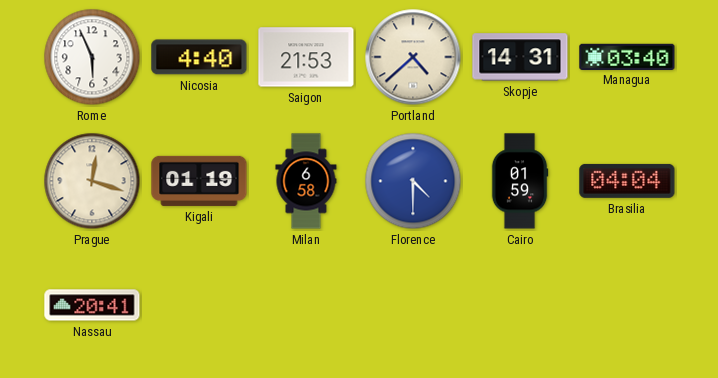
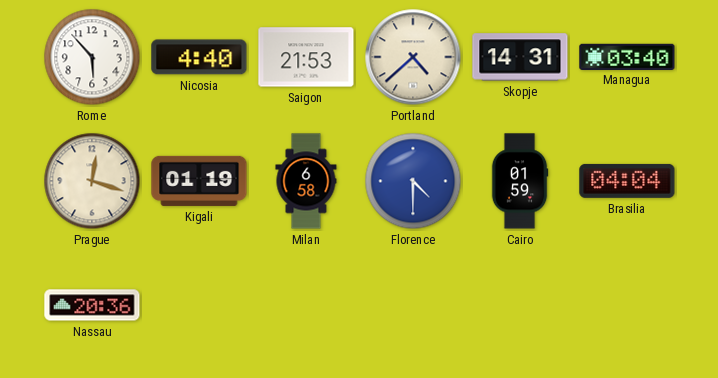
Rome: 5:56 -> 5:53 (92, 57)
Nassau: 20:41 -> 20:36 (92, 305)
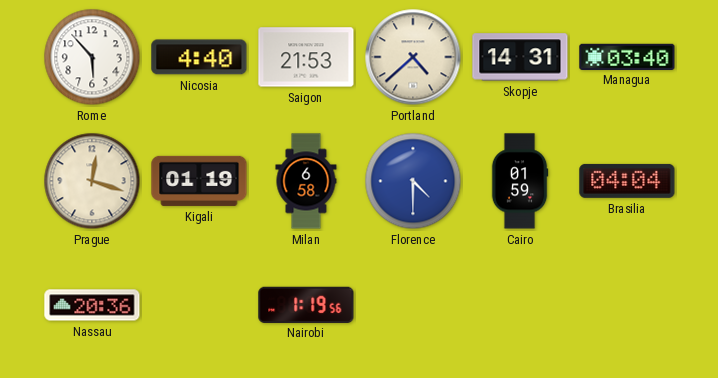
Nairobi: none -> 1:19 (306, 304)
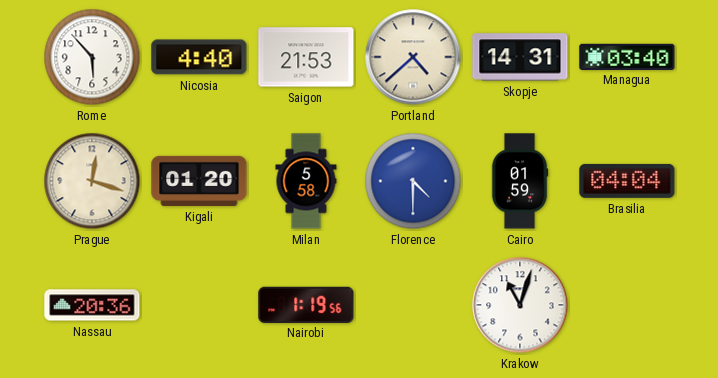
Kigali: 01:19 -> 01:20 (199, 181)
Milan: 6:58 -> 5:58 (306, 181)
Krakow: none -> 11:03 (520, 305)
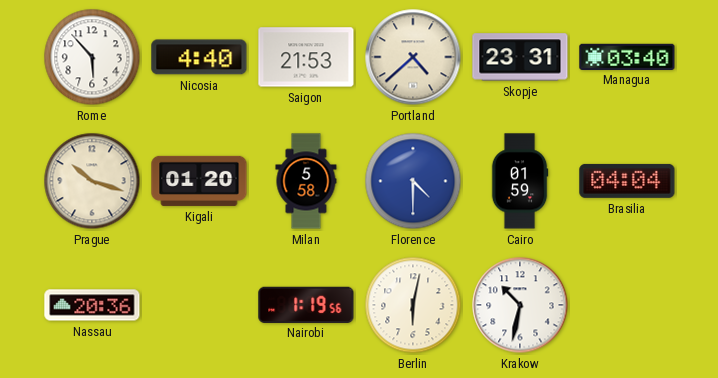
Skopje: 14:31 -> 23:31 (520, 57)
Prague: 12:18 -> 10:18 (92, 181)
Berlin: none -> 6:02 (413, 305)
Krakow: 11:03 -> 10:32 (520, 305)
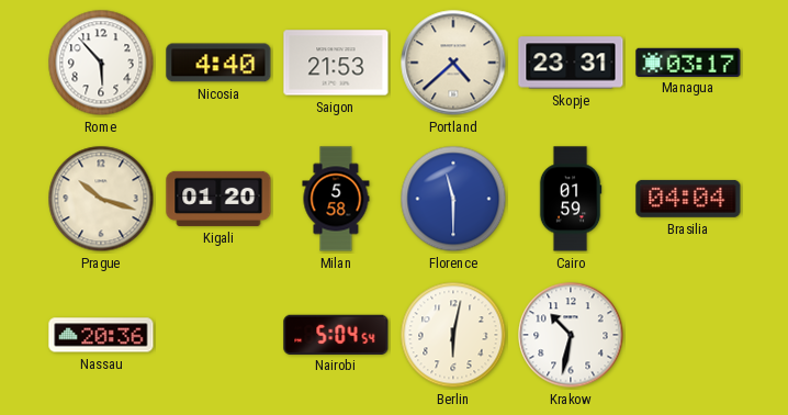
Managua: 03:40 -> 03:17 (688, 61)
Florence: 4:30 -> 11:30 (453, 199)
Nairobi: 1:19 -> 5:04 (336, 334)
